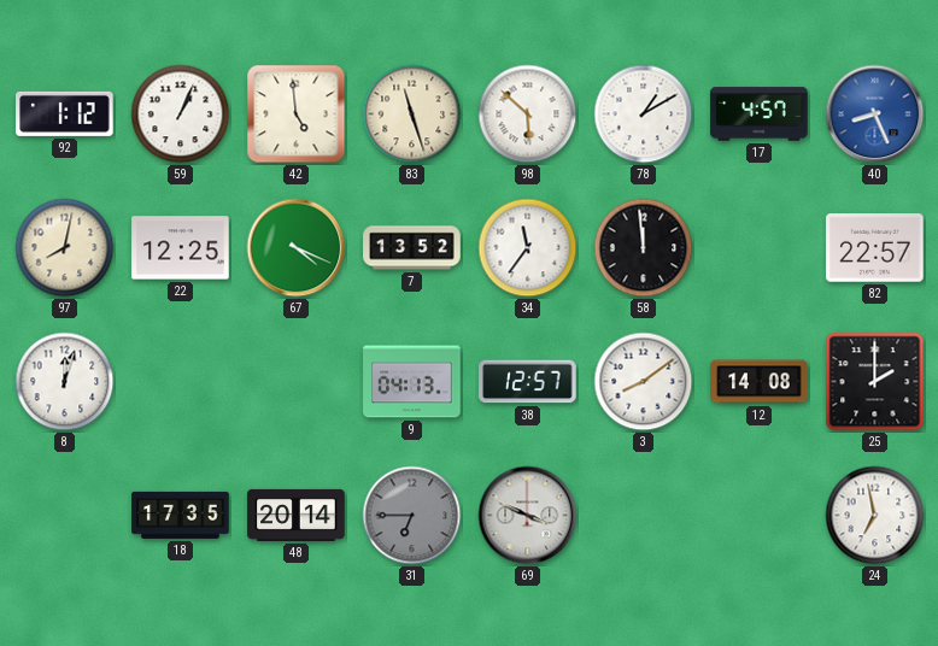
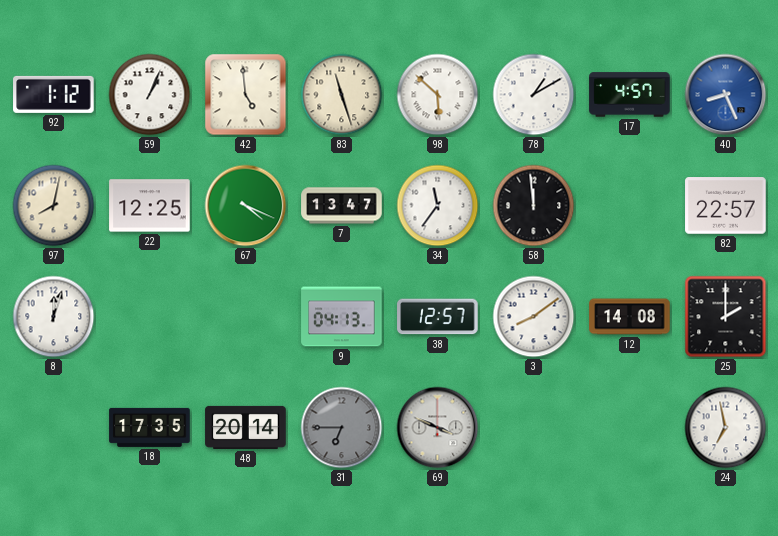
7: 13:52 -> 13:47 (342, 206)
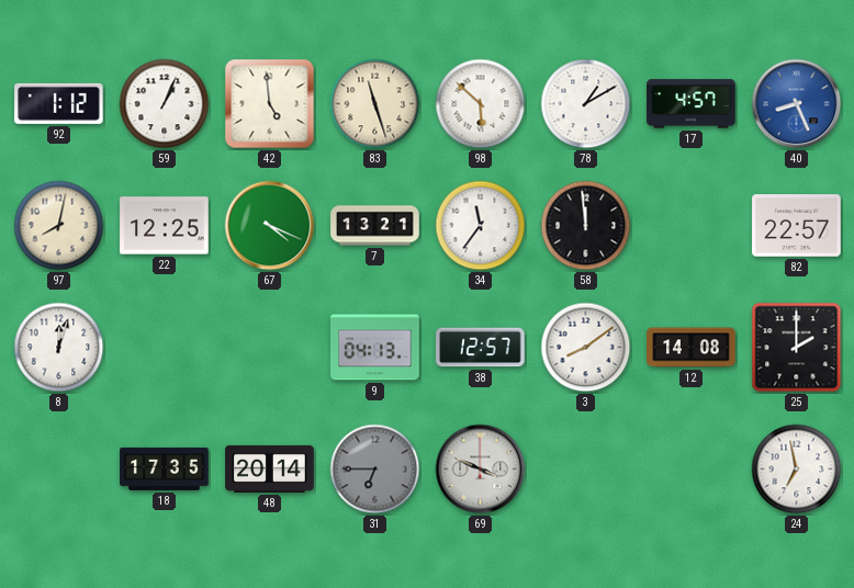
7: 13:47 -> 13:21 (375, 226)
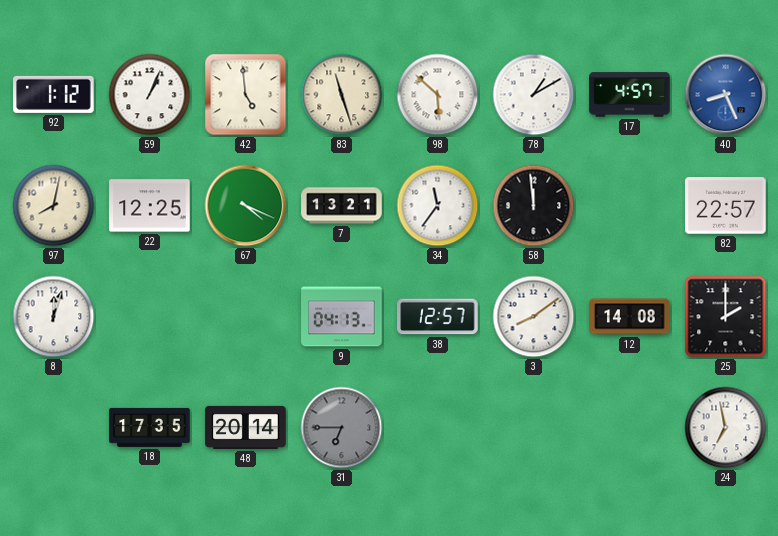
69: 3:49 -> none (481, 470)
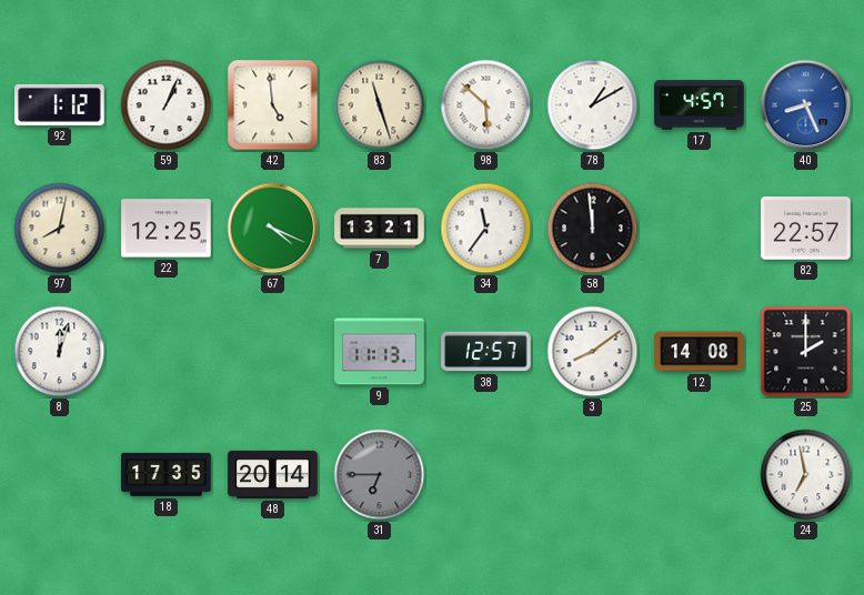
9: 04:13 -> 11:13 (380, 352)
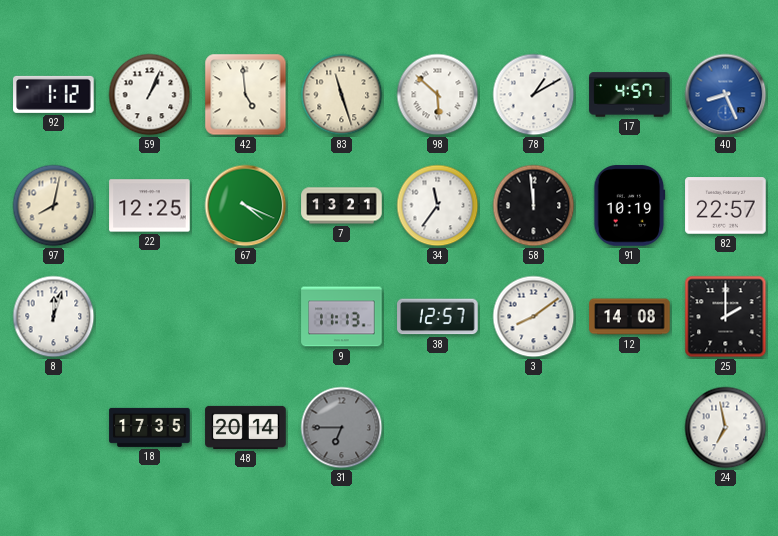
91: none -> 10:19 (630, 206)
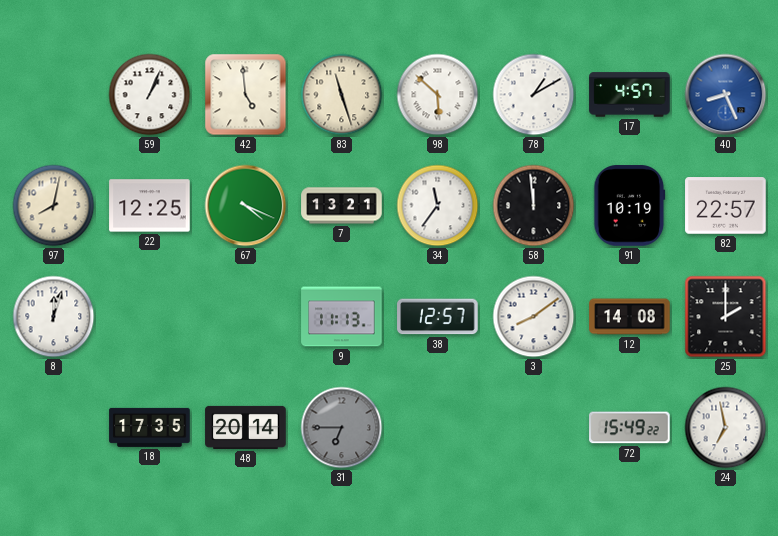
92: 1:12 -> none (54, 94)
72: none -> 15:49 (630, 428)
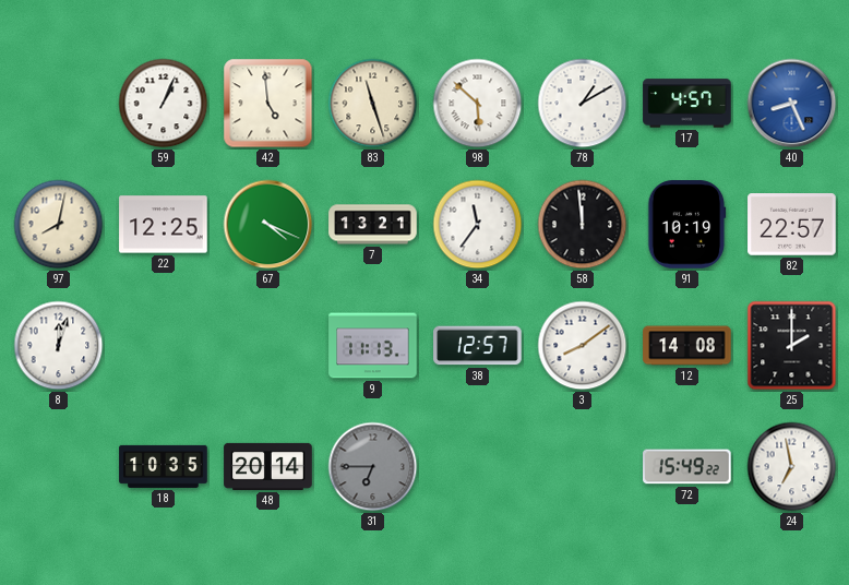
18: 17:35 -> 10:35 (164, 466)
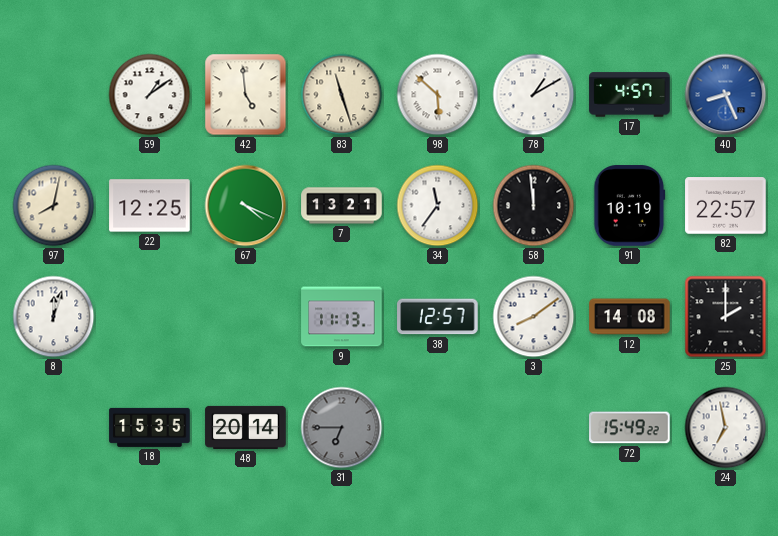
59: 1:04 -> 1:09 (150, 95)
18: 10:35 -> 15:35 (150, 427)
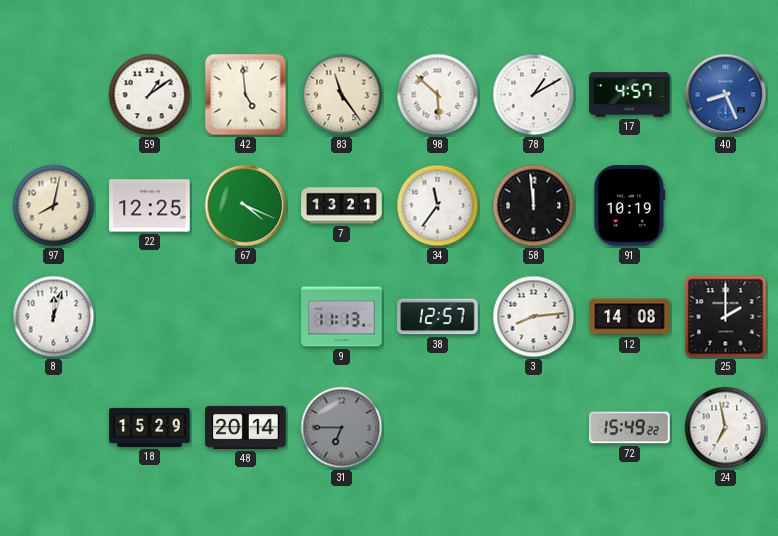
83: 11:27 -> 11:24 (342, 95)
82: 22:57 -> none (726, 206)
3: 8:09 -> 8:14 (534, 317)
18: 15:35 -> 15:29 (150, 427)
